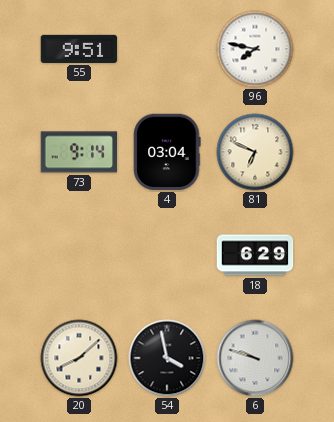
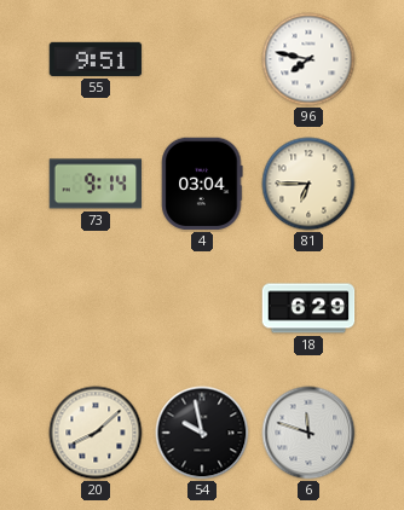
81: 6:49 -> 6:45 (308, 184)
54: 3:58 -> 9:58 (202, 433)
6: 9:48 -> 11:48 (308, 433)
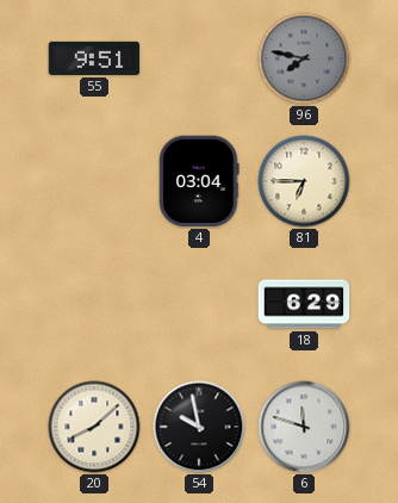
96 dial: white -> grey (304, 58)
73: 9:14 -> none (96, 184)
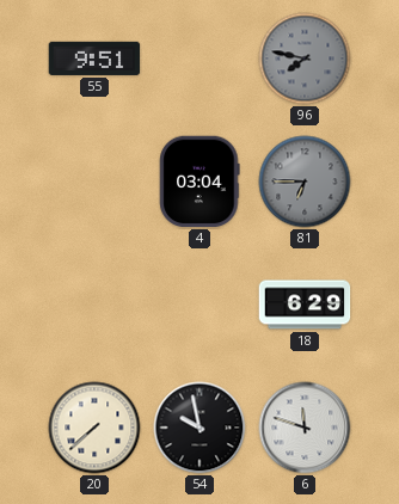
81 dial: cream -> grey (305, 182)
20: 8:08 -> 7:38 (94, 428)
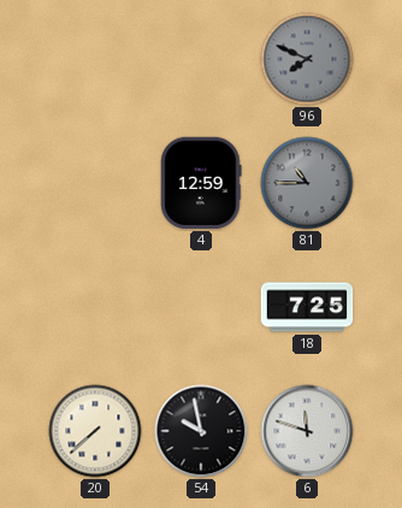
55: 9:51 -> none (94, 59)
96: 7:47 -> 7:49 (307, 59)
4: 03:04 -> 12:59 (201, 183)
81: 6:45 -> 10:45 (307, 183)
18: 6:29 -> 7:25 (307, 307)
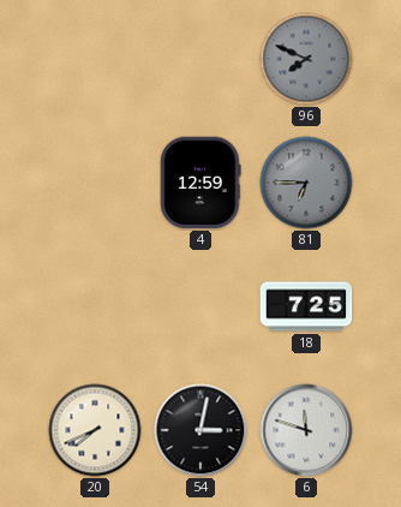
81: 10:45 -> 6:45 (306, 183)
20: 7:38 -> 7:41 (95, 430)
54: 9:58 -> 3:02 (200, 430)
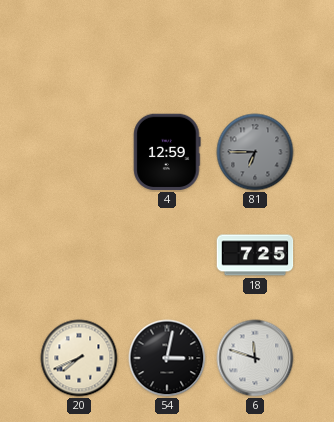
96: 7:49 -> none (306, 59)
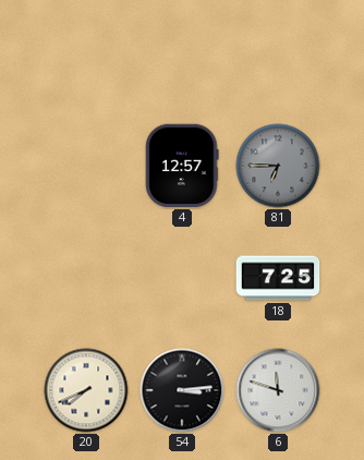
4: 12:59 -> 12:57 (182, 166)
54: 3:02 -> 3:14 (182, 390)
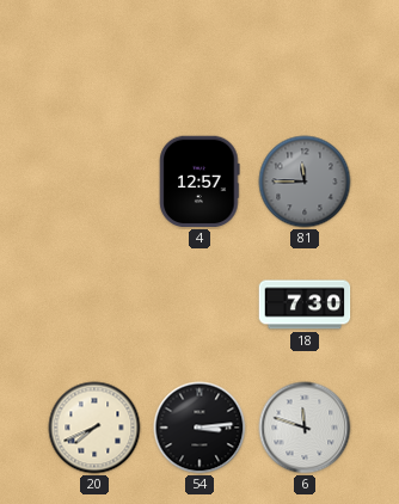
81: 6:45 -> 11:45 (305, 182)
18: 7:25 -> 7:30 (305, 305)
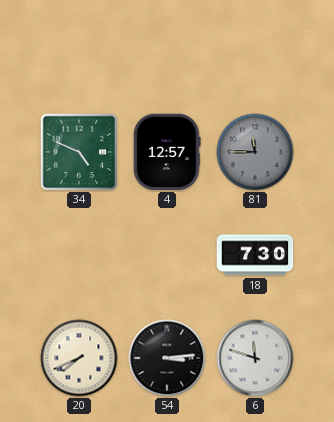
34: none -> 4:49 (79, 152)
